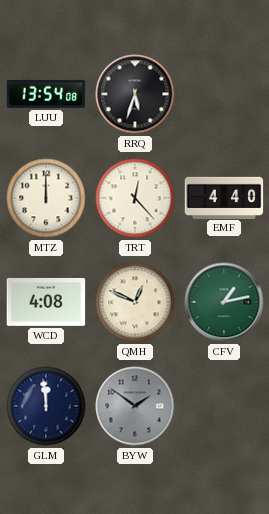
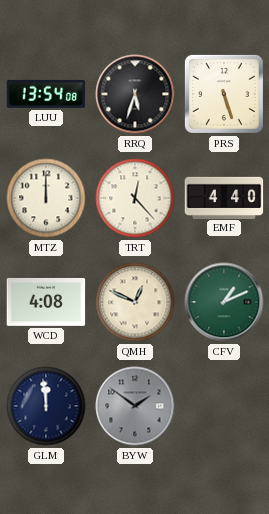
PRS: none -> 5:27 (224, 94)
CFV: 1:13 -> 1:11 (224, 302)
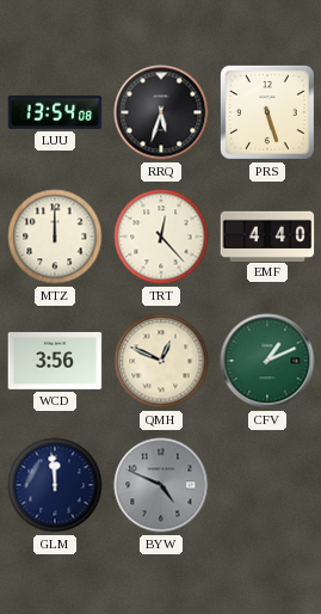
WCD: 4:08 -> 3:56 (55, 361)
BYW: 1:51 -> 4:49 (161, 485)
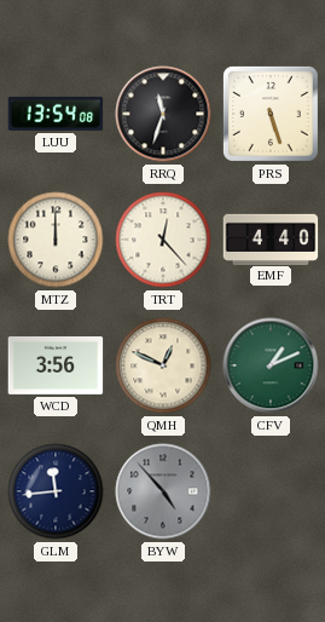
RRQ: 5:33 -> 11:33 (163, 114)
GLM: 11:59 -> 11:44 (56, 491)
BYW: 4:49 -> 4:53 (163, 491)
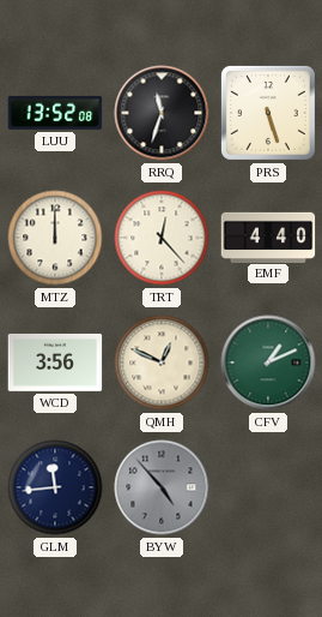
LUU: 13:54 -> 13:52 (55, 113)
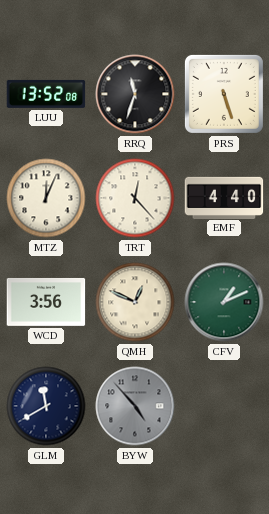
MTZ: 12:00 -> 12:04 (46, 198)
GLM: 11:44 -> 11:40 (46, 406)
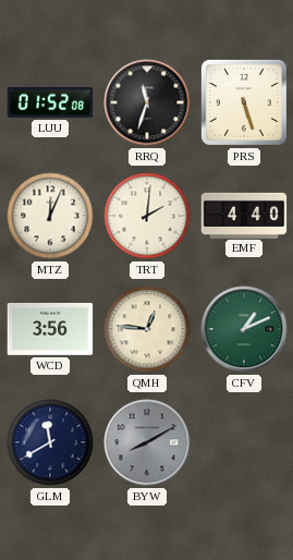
LUU: 13:52 -> 01:52 (50, 102)
TRT: 12:23 -> 2:01 (147, 216)
QMH: 12:49 -> 12:46 (147, 329)
BYW: 4:53 -> 8:10 (147, 442)
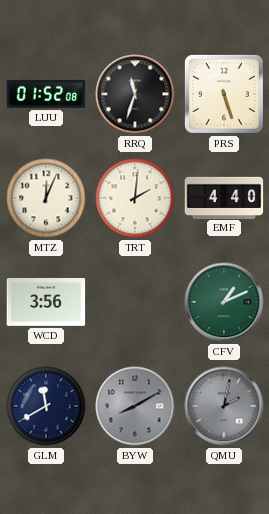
QMH: 12:46 -> none (147, 329)
QMU: none -> 2:02 (224, 406)
